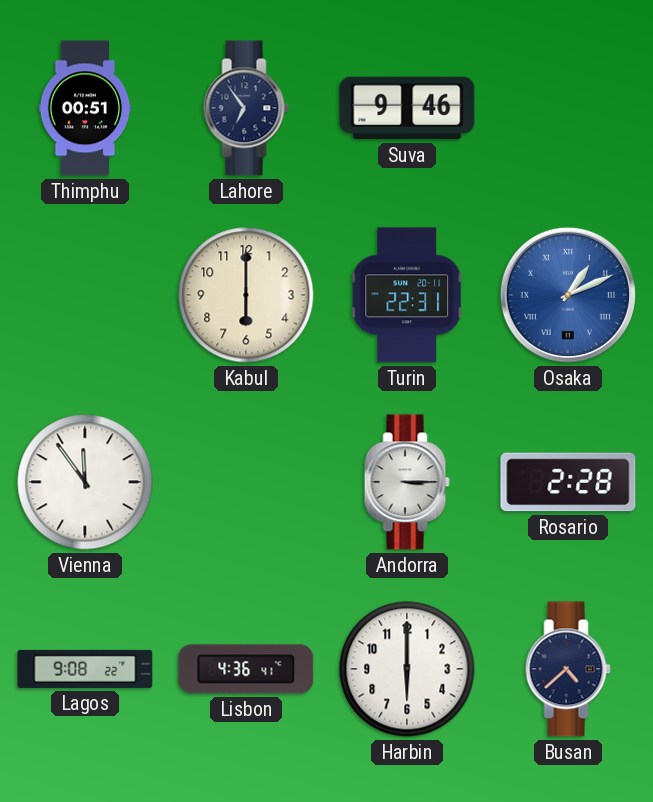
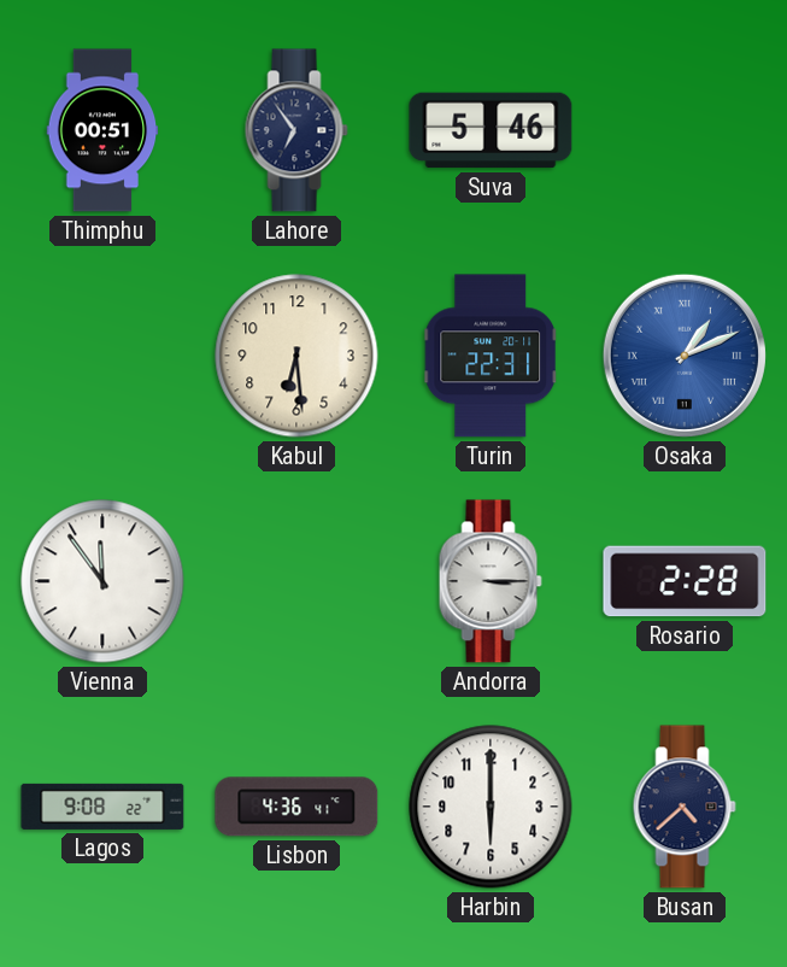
Suva: 9:46 -> 5:46 (491, 130)
Kabul: 6:00 -> 6:29 (296, 356)
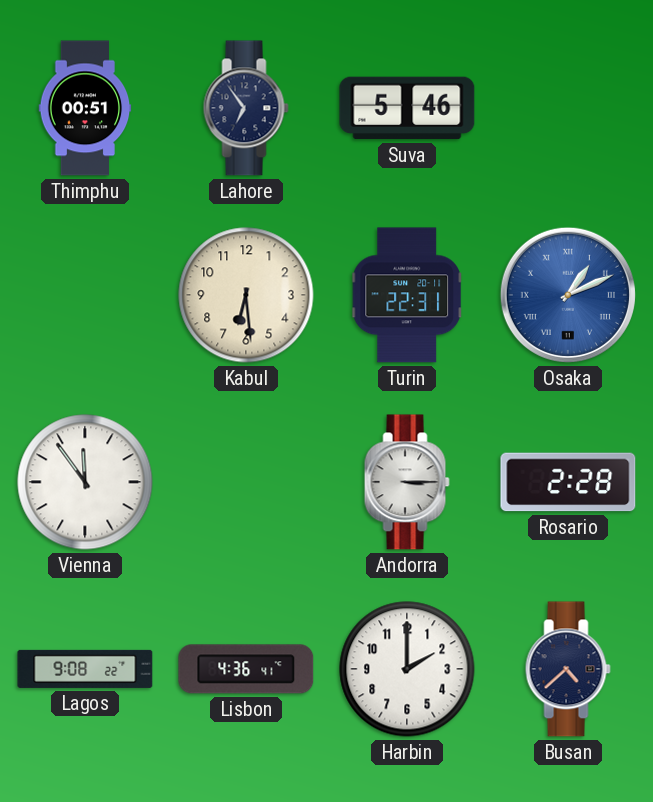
Harbin: 6:00 -> 2:00 (407, 669)
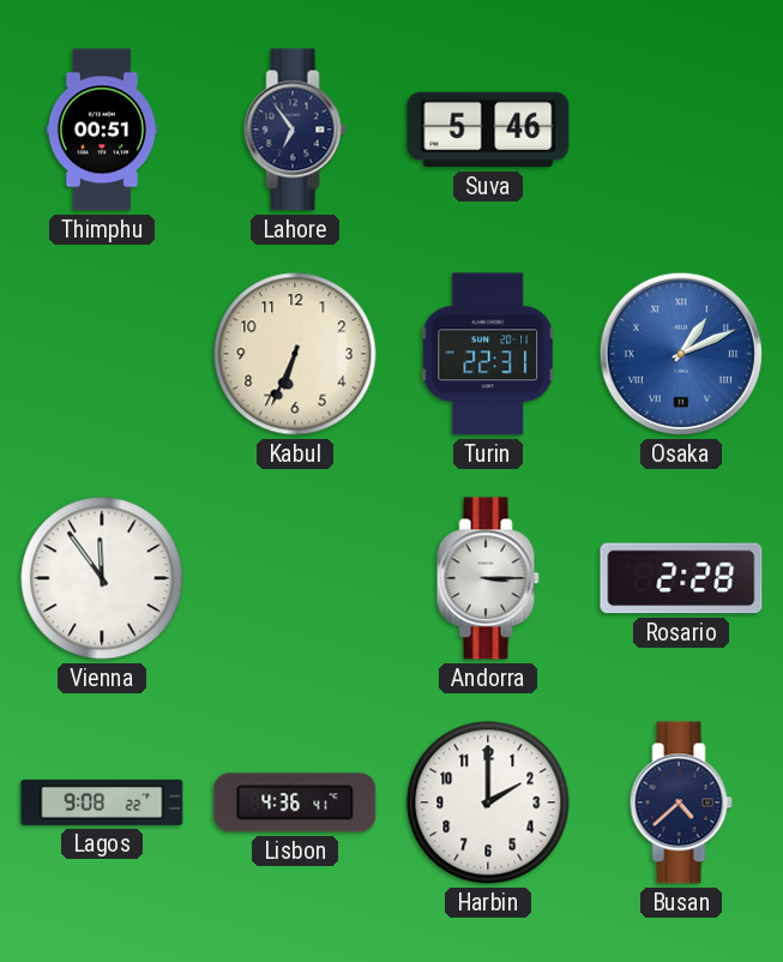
Kabul: 6:29 -> 6:34 (295, 354)
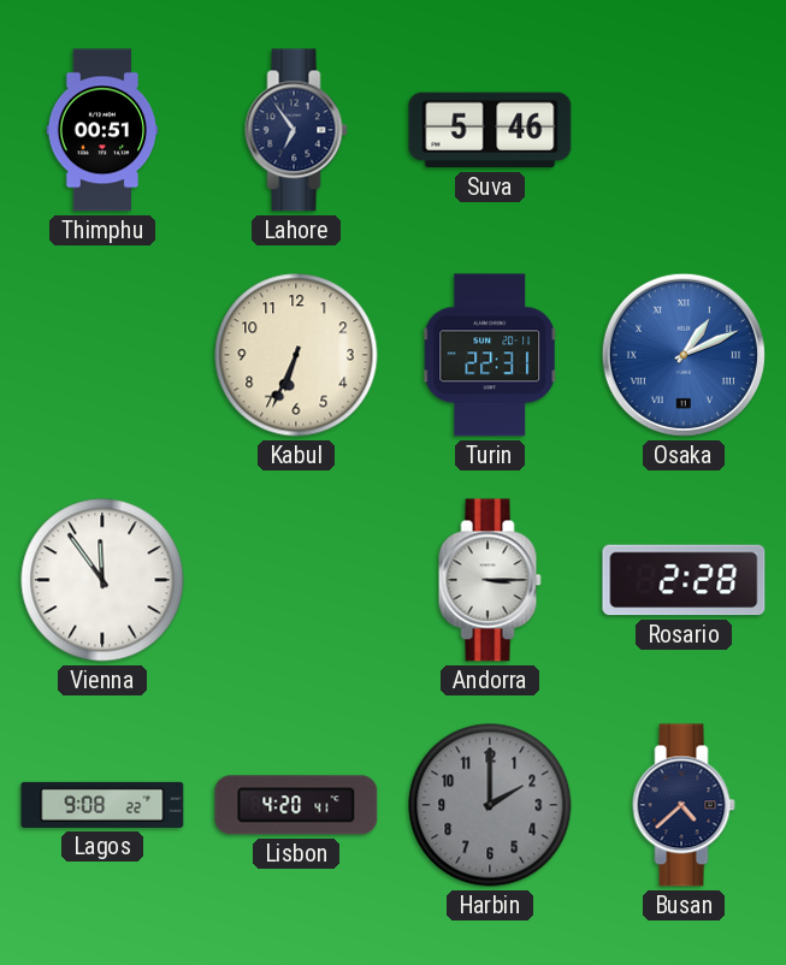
Lisbon: 4:36 -> 4:20 (296, 805)
Harbin dial: white -> grey (490, 805)
